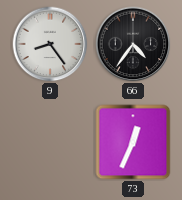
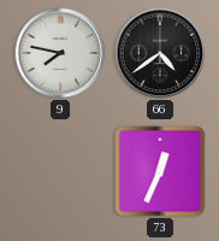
9: 8:24 -> 7:47 (60, 53)
66: 4:36 -> 4:39 (160, 53)
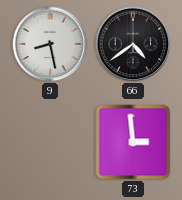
9: 7:47 -> 8:28 (50, 44)
73: 12:34 -> 2:59 (133, 142)
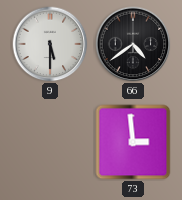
9: 8:28 -> 5:30 (50, 44)
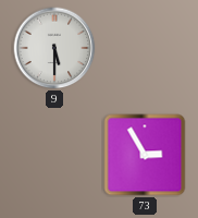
66: 4:39 -> none (133, 44)
73: 2:59 -> 2:55 (145, 155)
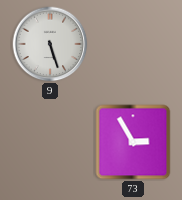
9: 5:30 -> 5:27 (50, 44)
